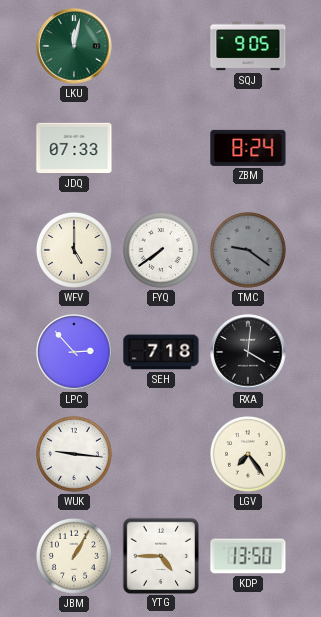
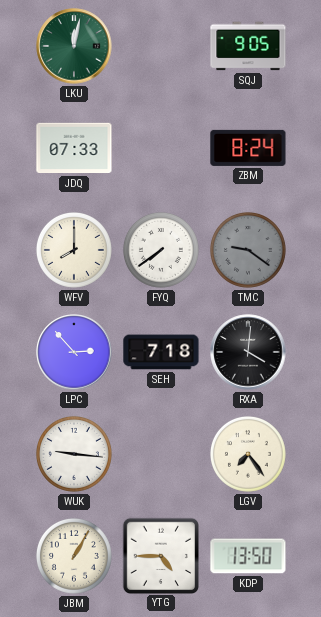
WFV: 5:00 -> 8:00 (74, 250)
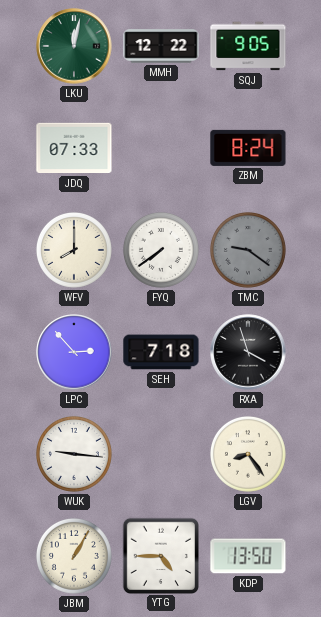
MMH: none -> 12:22 (161, 46)
RXA: 4:01 -> 3:57 (248, 352)
LGV: 7:24 -> 8:24 (248, 454)
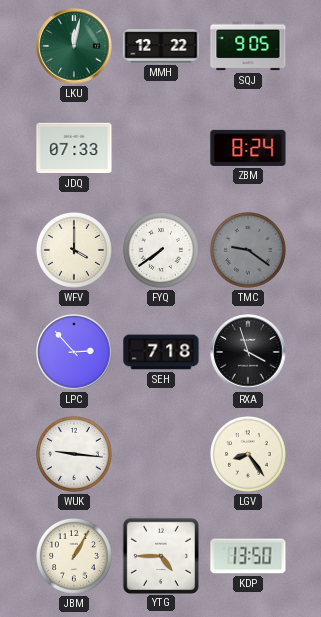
WFV: 8:00 -> 4:00 (74, 250)
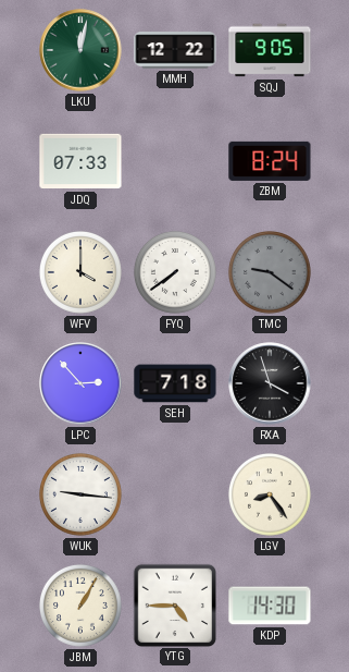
KDP: 13:50 -> 14:30 (270, 606)
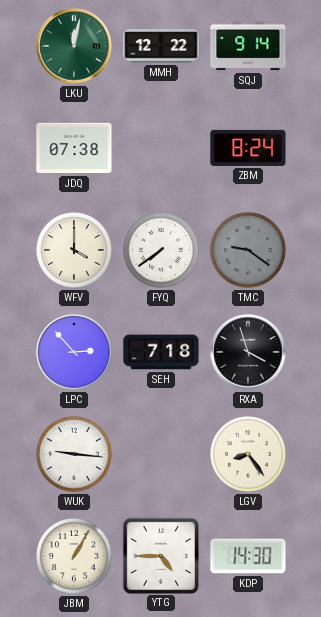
SQJ: 9:05 -> 9:14 (248, 46)
JDQ: 07:33 -> 07:38 (74, 148)
